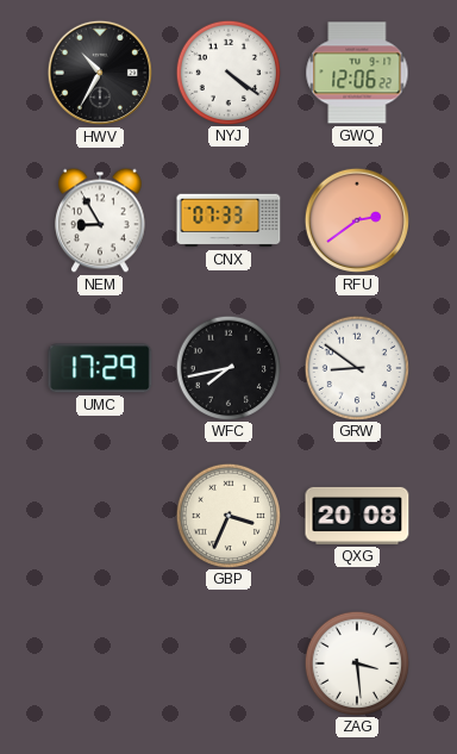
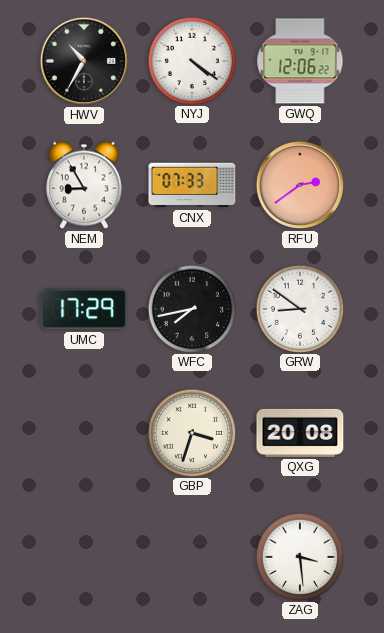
GBP: 3:34 -> 3:33 (191, 432)
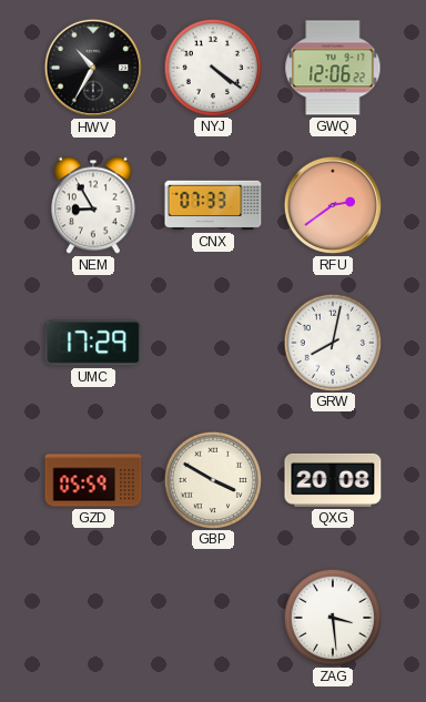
WFC: 7:43 -> none (191, 308)
GRW: 8:51 -> 8:02 (332, 342)
GZD: none -> 05:59 (93, 480)
GBP: 3:33 -> 3:50 (212, 479)
